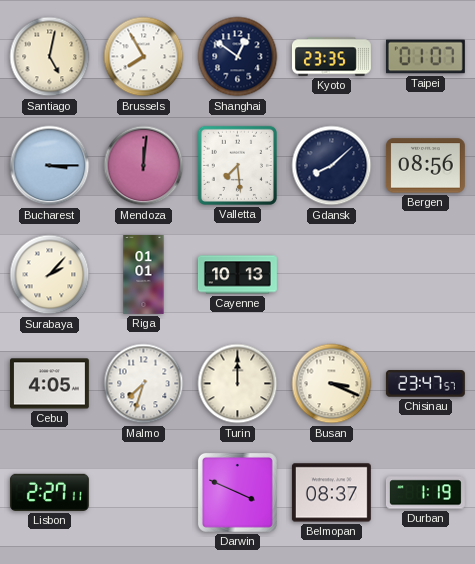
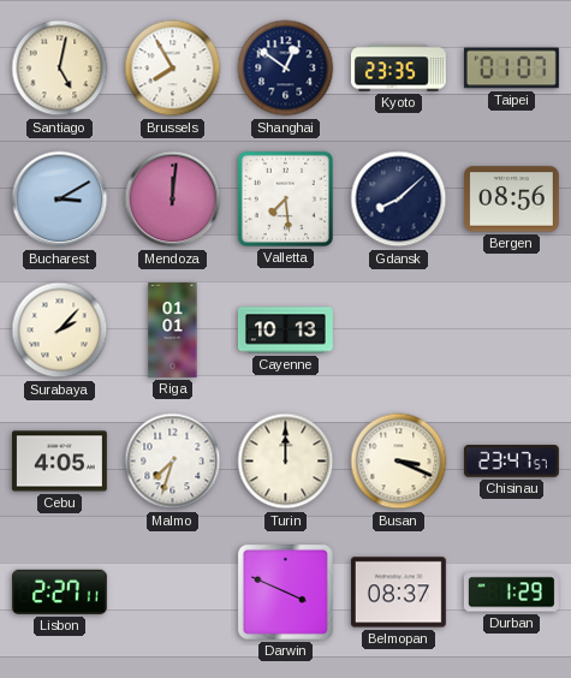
Bucharest: 3:15 -> 3:10 (60, 200)
Durban: 1:19 -> 1:29 (511, 593)
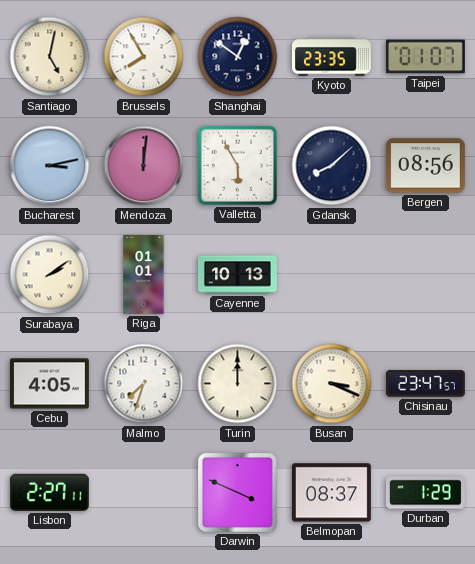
Bucharest: 3:10 -> 3:13 (50, 166)
Valletta: 7:29 -> 5:55 (237, 165)
Surabaya: 2:07 -> 2:09 (50, 275)
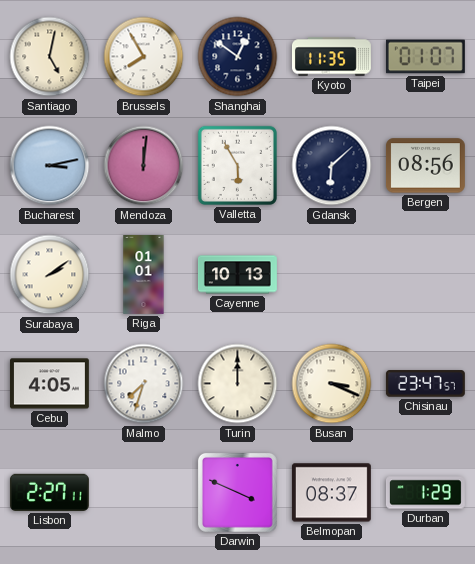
Kyoto: 23:35 -> 11:35 (332, 57)
Gdansk: 8:08 -> 6:08 (332, 166)
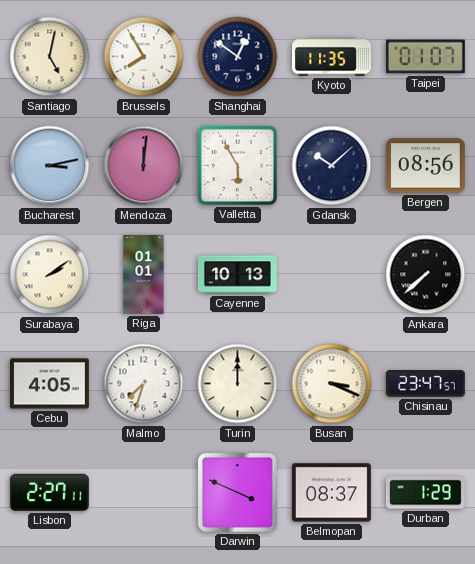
Gdansk: 6:08 -> 10:08 (332, 166)
Ankara: none -> 7:38 (426, 275)
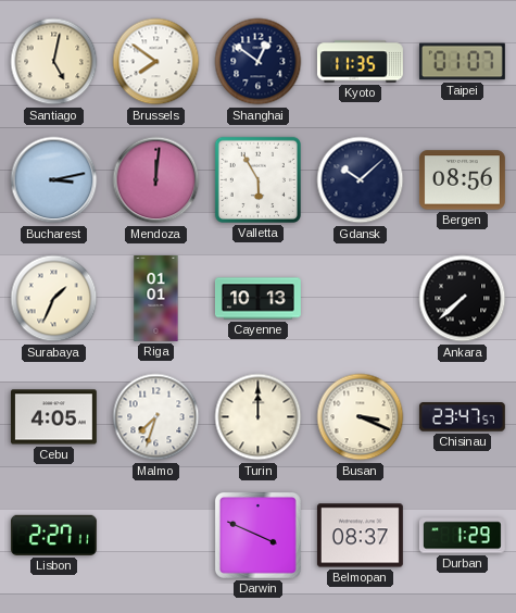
Brussels: 7:55 -> 7:51 (156, 62)
Surabaya: 2:09 -> 1:34 (54, 299)
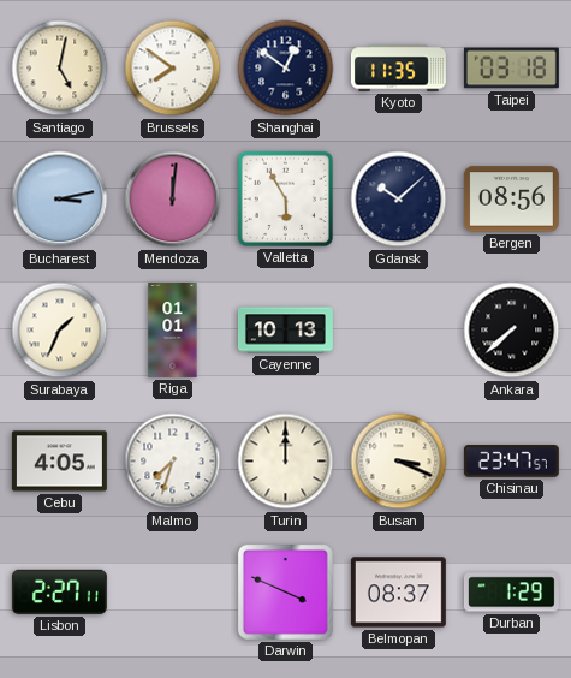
Taipei: 01:07 -> 03:18 (511, 69)
